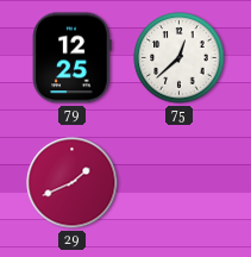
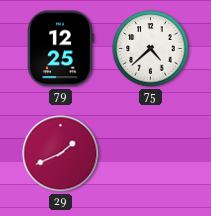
75: 12:38 -> 4:38 (151, 49)
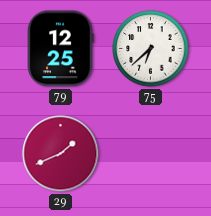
75: 4:38 -> 6:38 (151, 49)
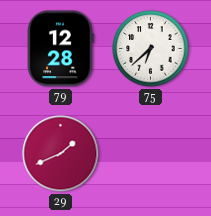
79: 12:25 -> 12:28 (60, 49)
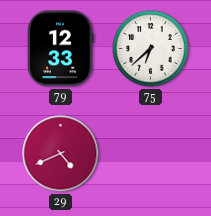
79: 12:28 -> 12:33 (60, 49)
29: 1:41 -> 4:41 (61, 154)
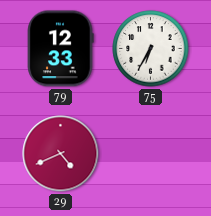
75: 6:38 -> 6:35 (151, 49)
